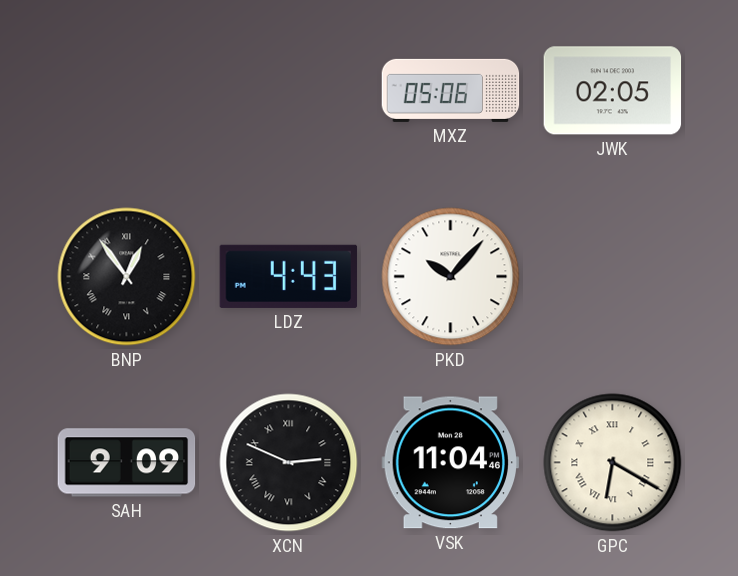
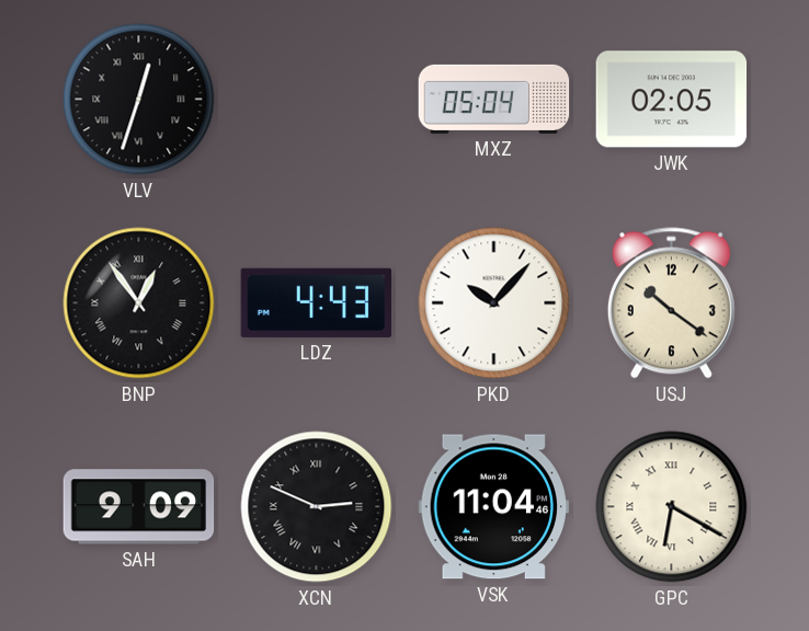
VLV: none -> 12:33 (139, 100)
MXZ: 05:06 -> 05:04 (494, 99)
USJ: none -> 10:21 (671, 303)
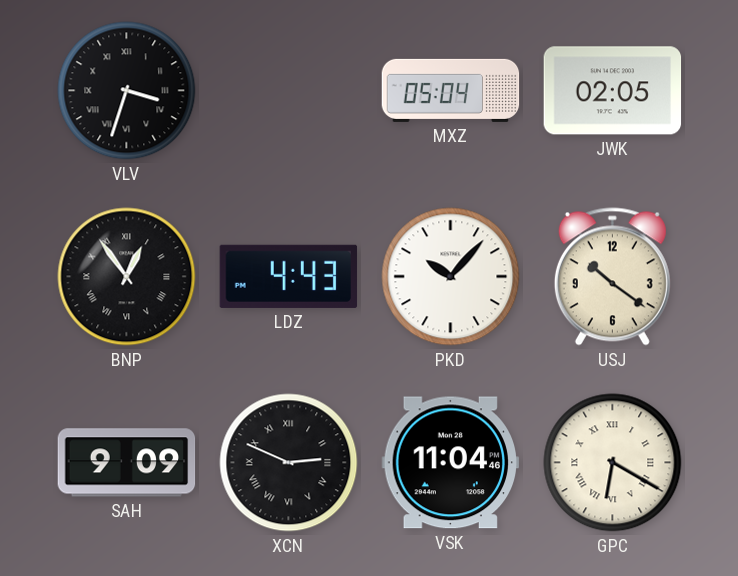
VLV: 12:33 -> 3:33 (127, 91)
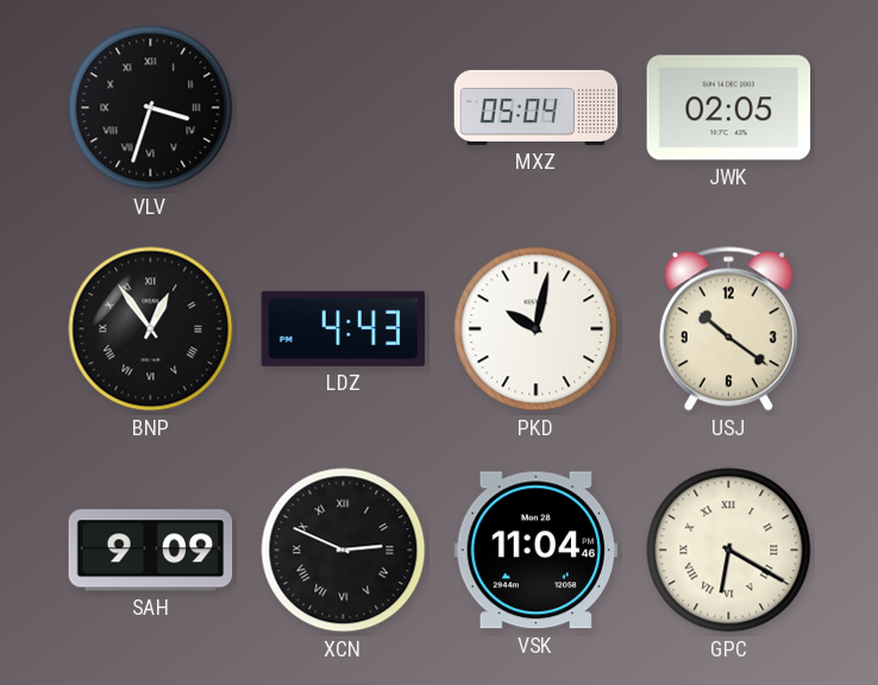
PKD: 10:07 -> 10:02 (537, 329)
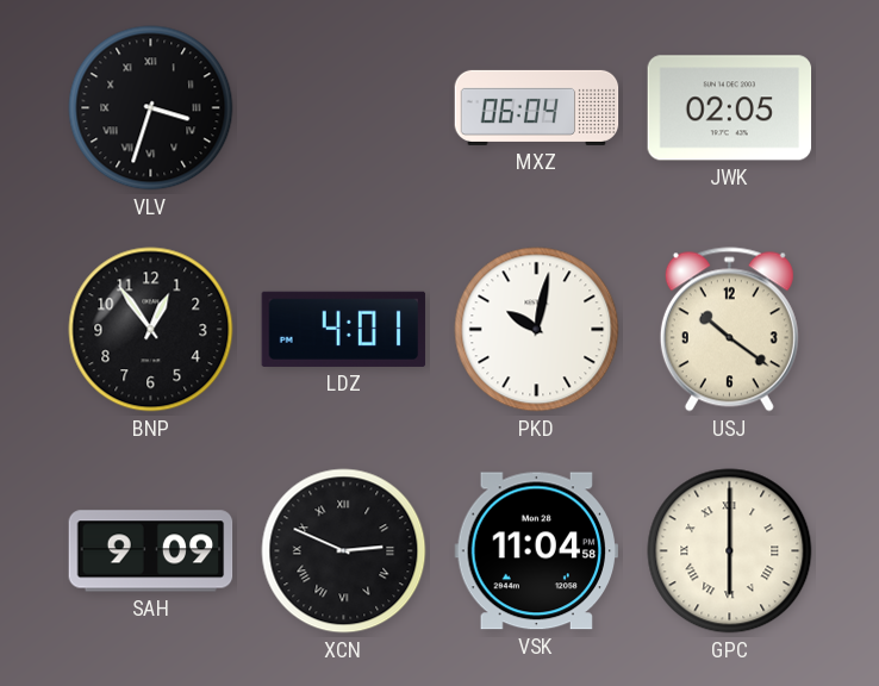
MXZ: 05:04 -> 06:04 (537, 107)
BNP numerals: Roman -> Arabic (151, 330)
LDZ: 4:43 -> 4:01 (344, 329)
VSK: 11:04:46 -> 11:04:58 (536, 551)
GPC: 6:20 -> 6:00 (730, 551)
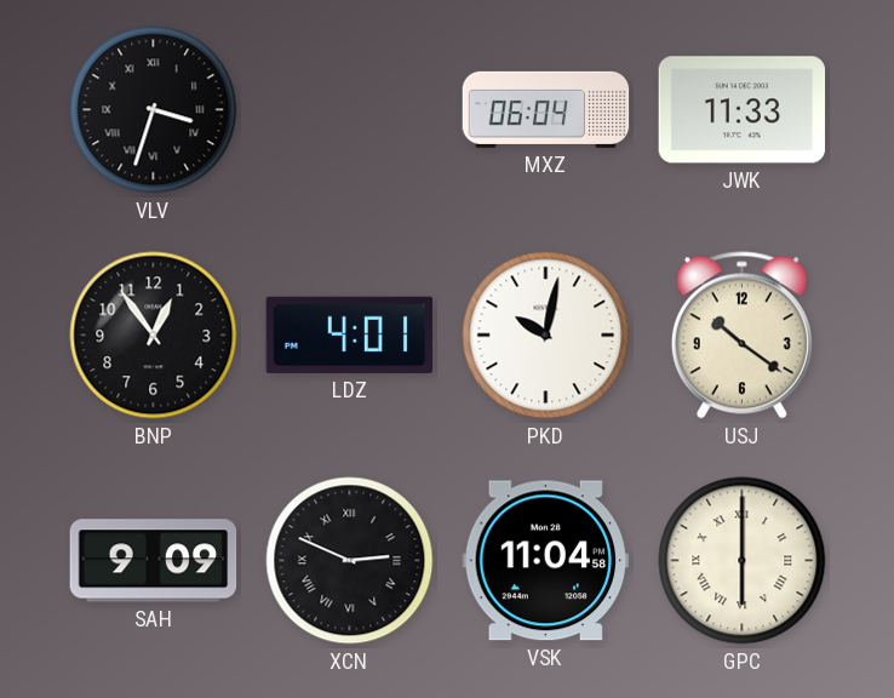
JWK: 02:05 -> 11:33 (743, 110)
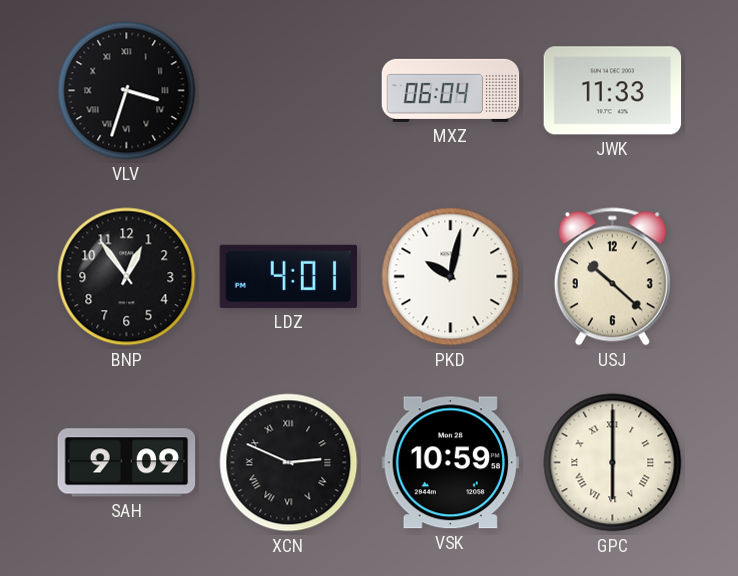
USJ: 10:21 -> 10:22 (612, 277)
VSK: 11:04 -> 10:59 (450, 463)
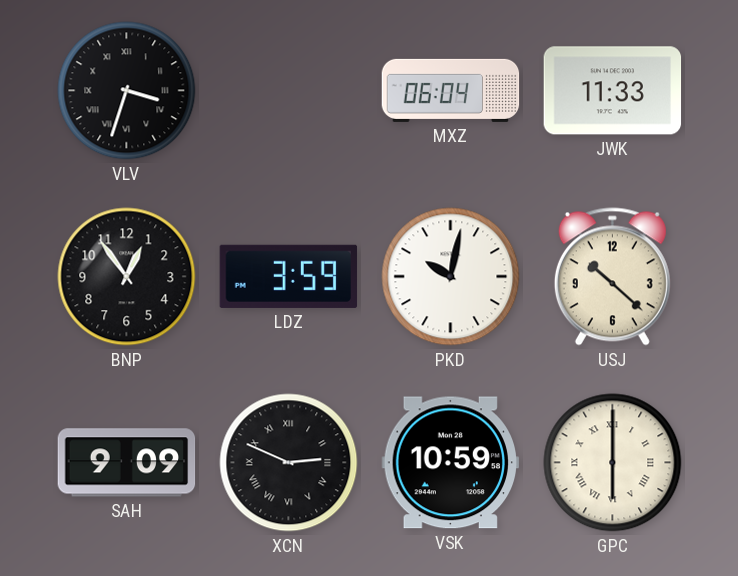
LDZ: 4:01 -> 3:59 (289, 276)
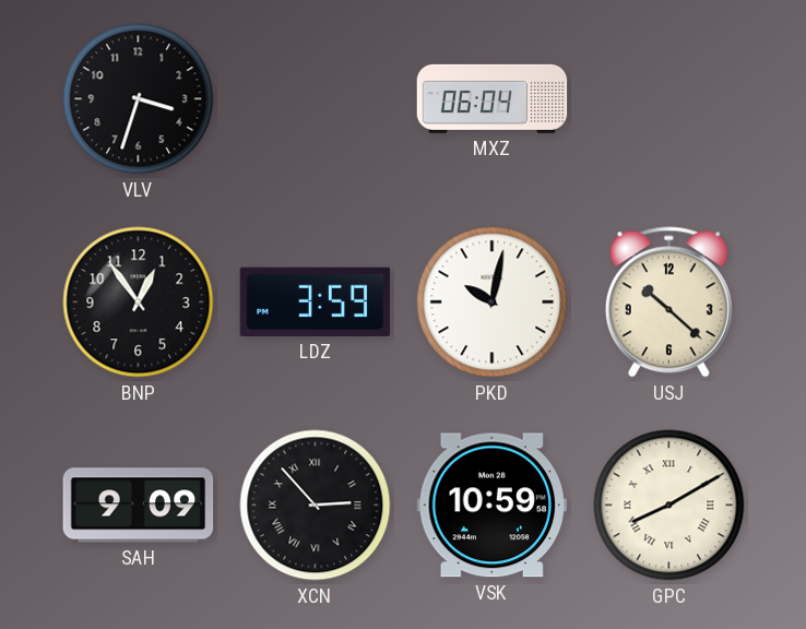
VLV numerals: Roman -> Arabic (139, 99)
JWK: 11:33 -> none (613, 91)
XCN: 2:49 -> 2:53 (316, 506)
GPC: 6:00 -> 8:10 (669, 506)
